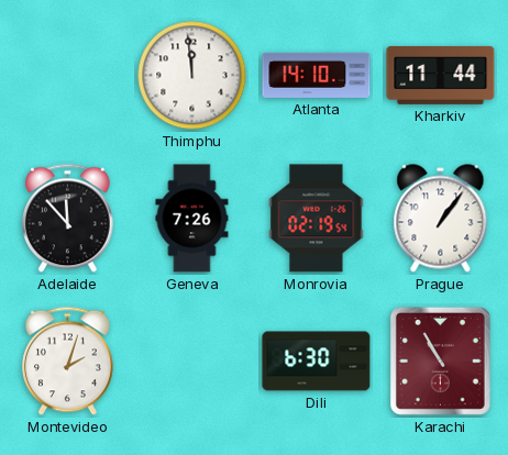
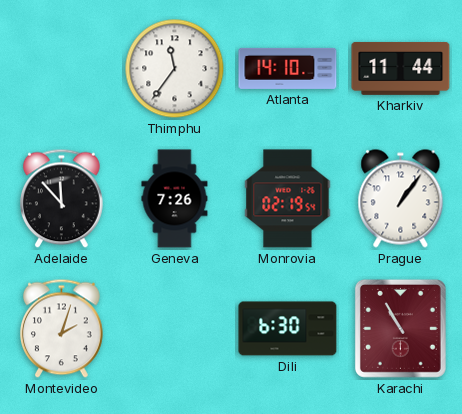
Thimphu: 11:59 -> 11:36 (175, 69)
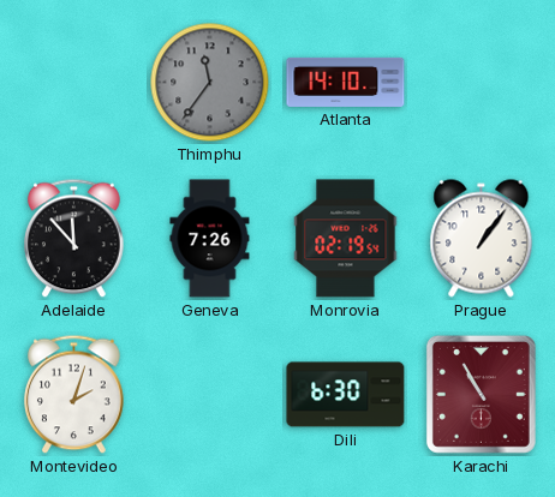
Thimphu dial: white -> grey (210, 83)
Kharkiv: 11:44 -> none (401, 68)
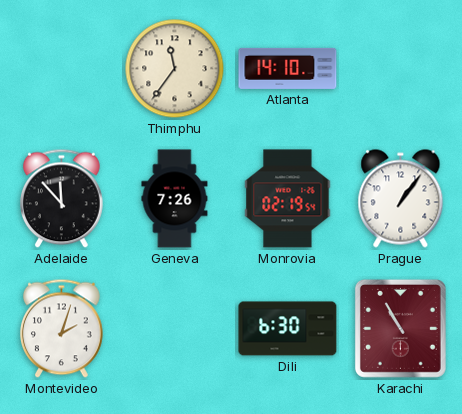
Thimphu dial: grey -> cream (175, 69)
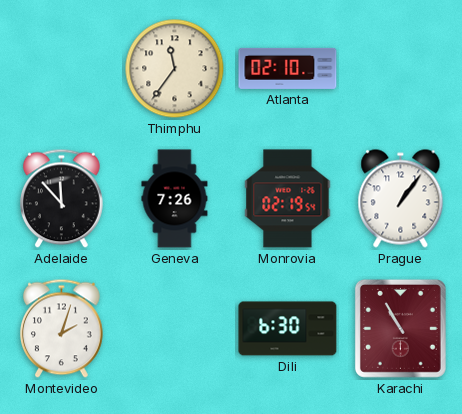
Atlanta: 14:10 -> 02:10 (288, 68)
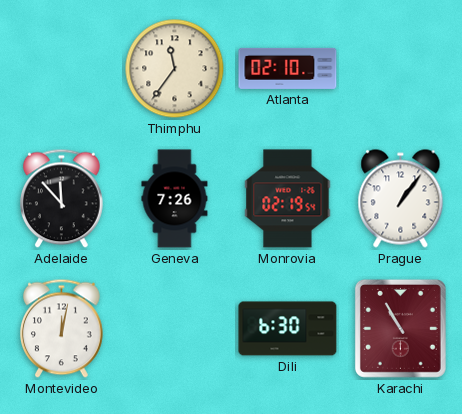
Montevideo: 2:03 -> 12:02 (62, 329)
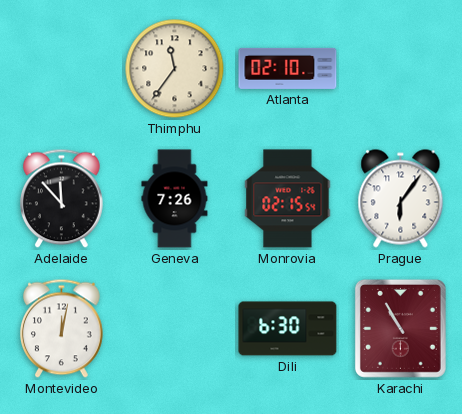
Monrovia: 02:19 -> 02:15 (288, 199)
Prague: 1:06 -> 6:06 (401, 199)
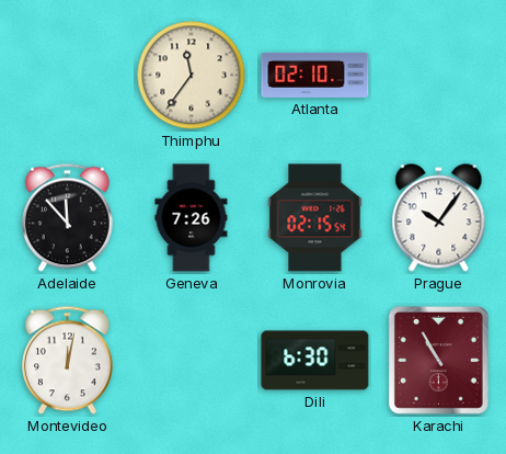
Prague: 6:06 -> 10:06 (439, 218)
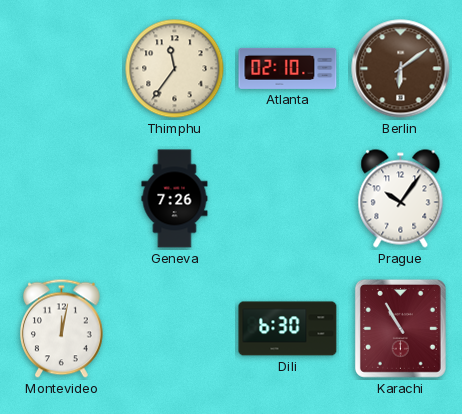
Berlin: none -> 6:09 (401, 69)
Adelaide: 11:53 -> none (68, 218)
Monrovia: 02:15 -> none (315, 218)
